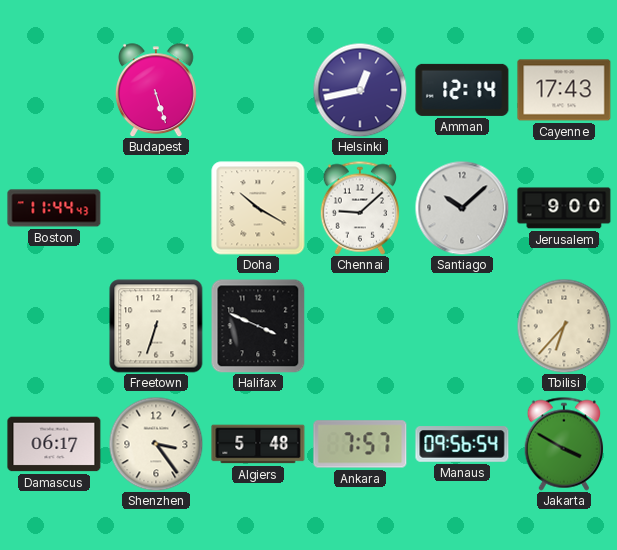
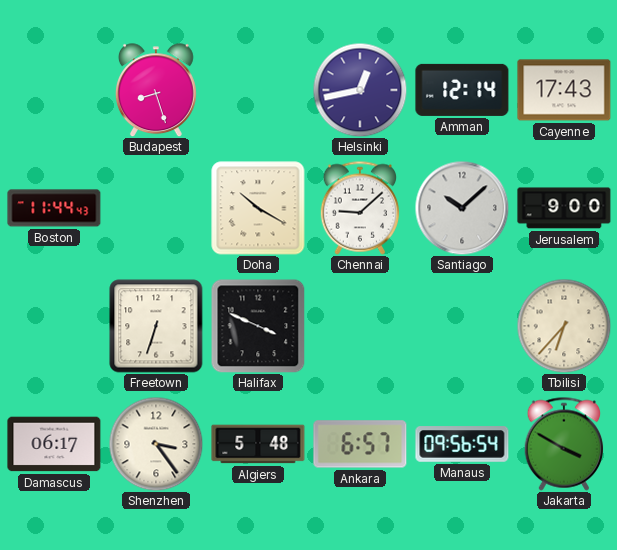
Budapest: 5:27 -> 8:27 (156, 90)
Ankara: 7:57 -> 6:57 (360, 444)
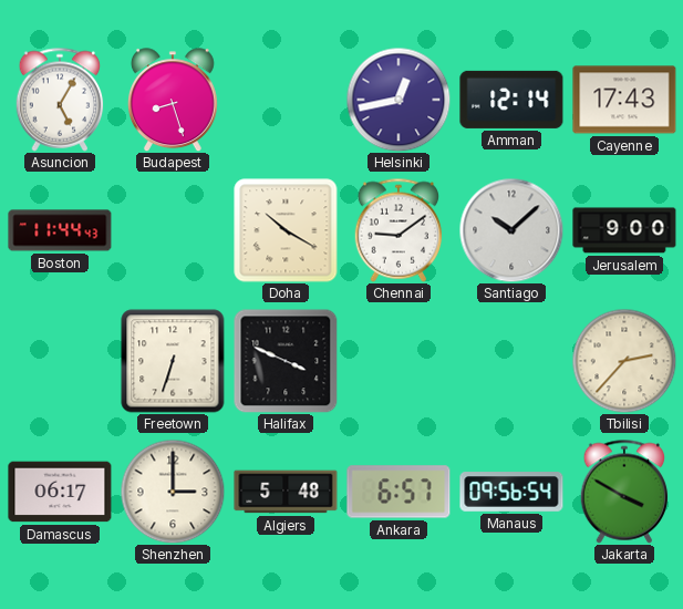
Asuncion: none -> 5:05 (60, 100)
Chennai: 9:08 -> 9:09 (399, 230)
Tbilisi: 6:37 -> 2:37 (624, 361)
Shenzhen: 3:24 -> 3:00 (173, 492)
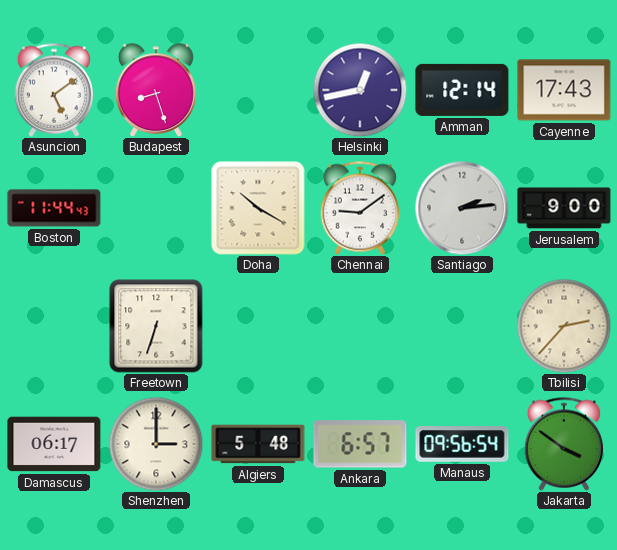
Asuncion: 5:05 -> 5:09 (54, 90)
Santiago: 10:08 -> 2:14 (462, 208)
Halifax: 3:49 -> none (286, 361)
Jakarta: 3:50 -> 3:51 (564, 444)
